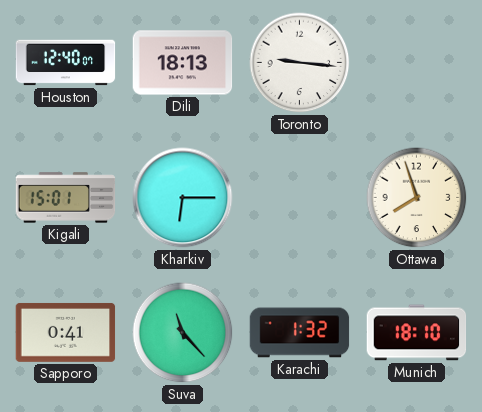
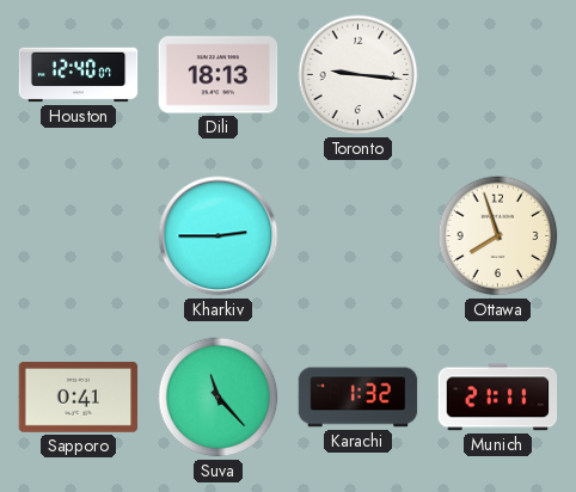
Kigali: 15:01 -> none (66, 198)
Kharkiv: 6:15 -> 2:45 (219, 236)
Munich: 18:10 -> 21:11 (498, 398)
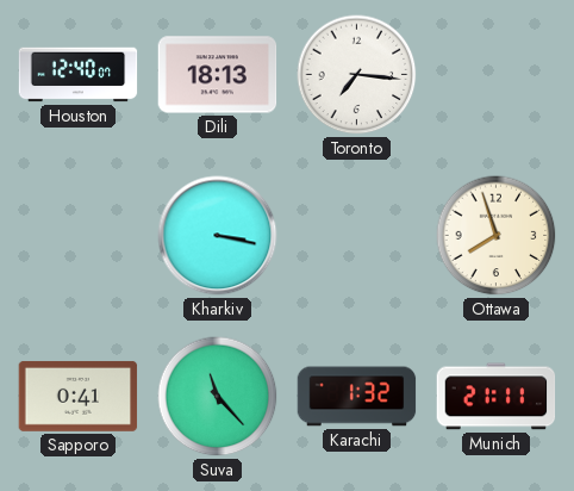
Toronto: 9:16 -> 7:16 (357, 75)
Kharkiv: 2:45 -> 3:17 (218, 236)
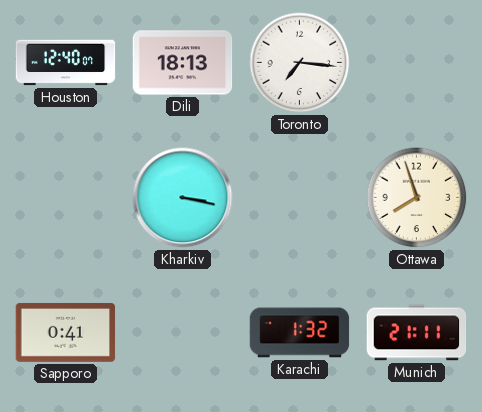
Suva: 11:23 -> none (218, 397)
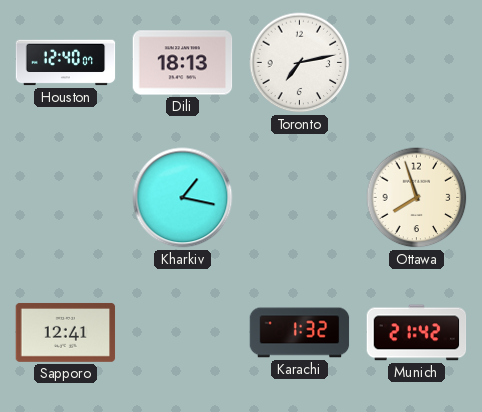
Toronto: 7:16 -> 7:13 (300, 63)
Kharkiv: 3:17 -> 1:17 (183, 198)
Sapporo: 0:41 -> 12:41 (66, 332)
Munich: 21:11 -> 21:42 (417, 333)
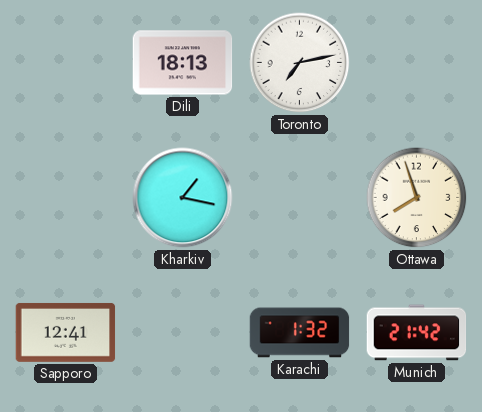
Houston: 12:40 -> none (66, 63)
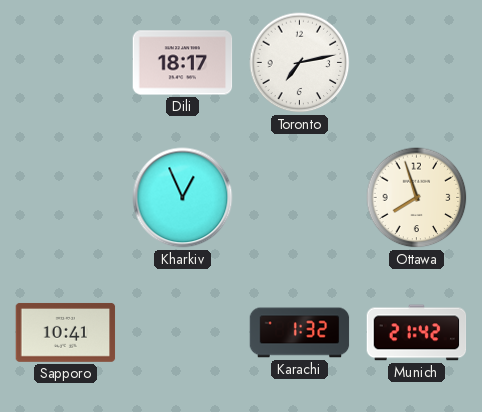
Dili: 18:13 -> 18:17 (183, 63)
Kharkiv: 1:17 -> 12:56 (183, 198)
Sapporo: 12:41 -> 10:41 (66, 332)
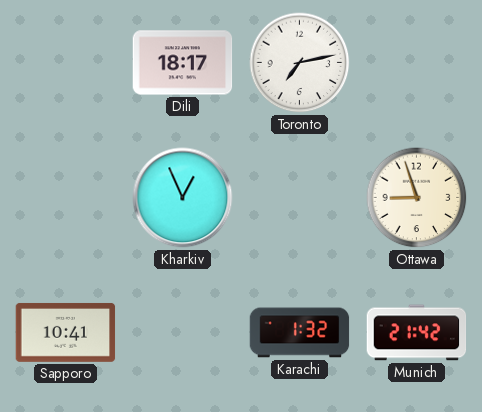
Ottawa: 7:57 -> 8:57 (417, 198)
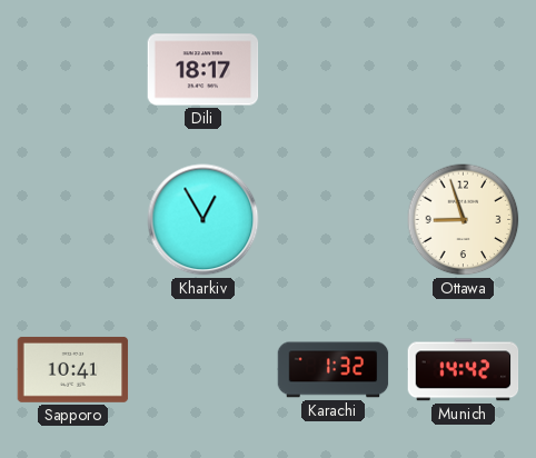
Toronto: 7:13 -> none (300, 63)
Kharkiv: 12:56 -> 12:55 (204, 220)
Munich: 21:42 -> 14:42 (464, 370)
